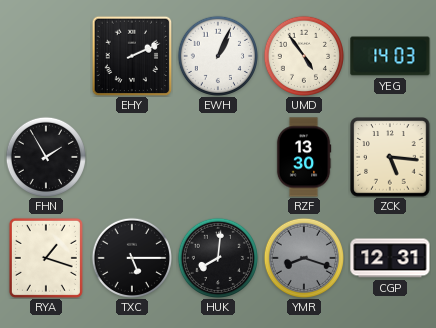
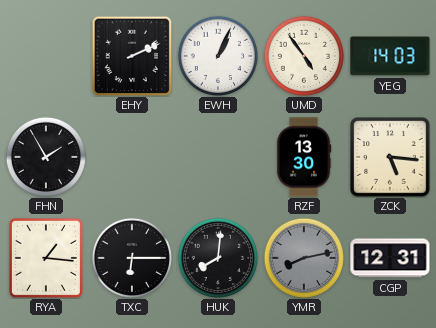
RYA: 1:18 -> 1:16 (46, 258)
TXC: 5:15 -> 6:15 (131, 257)
YMR: 8:18 -> 8:13 (303, 257)
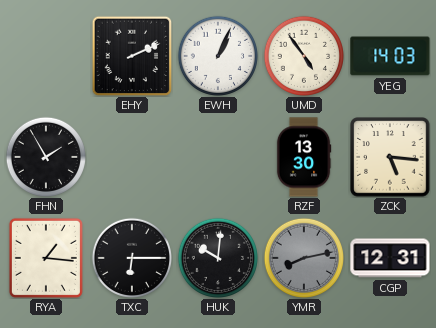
HUK: 8:01 -> 10:01 (217, 257)
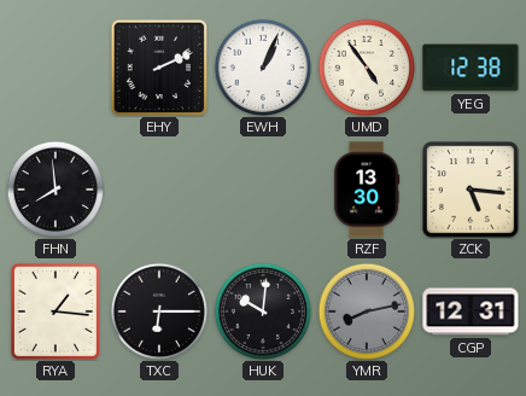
YEG: 14:03 -> 12:38 (471, 68)
FHN: 1:55 -> 7:59 (54, 188)
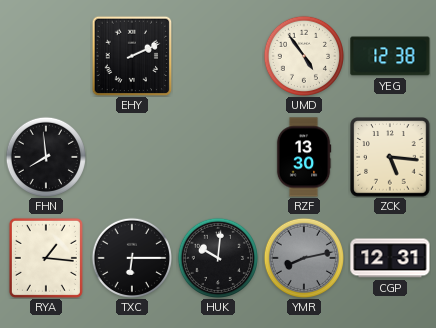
EWH: 1:04 -> none (262, 66)
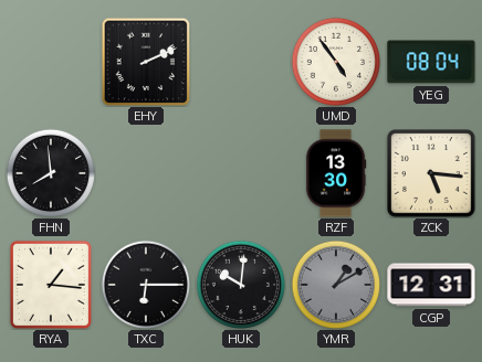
YEG: 12:38 -> 08:04 (431, 62)
YMR: 8:13 -> 1:10 (335, 284)
